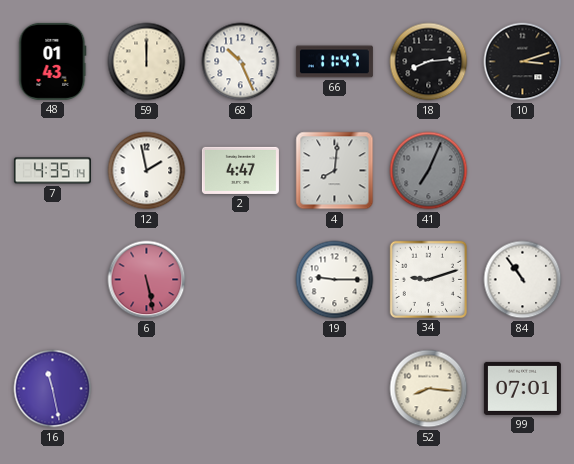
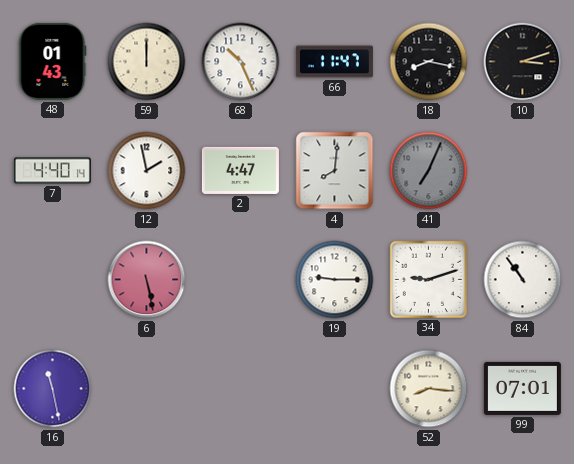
18: 8:14 -> 8:17 (429, 62)
7: 4:35 -> 4:40 (52, 171)
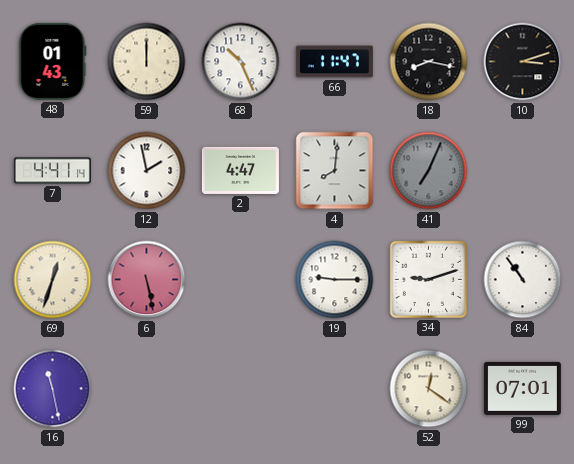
7: 4:40 -> 4:41 (52, 171)
69: none -> 12:33 (53, 280)
52: 8:16 -> 12:21 (429, 389)
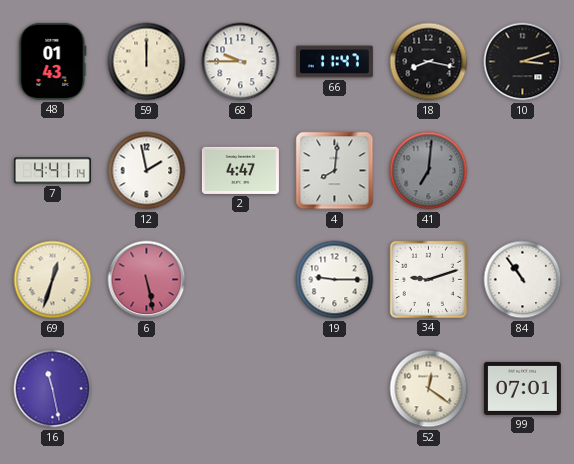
68: 10:26 -> 9:45 (241, 62)
41: 7:04 -> 7:01 (429, 171)
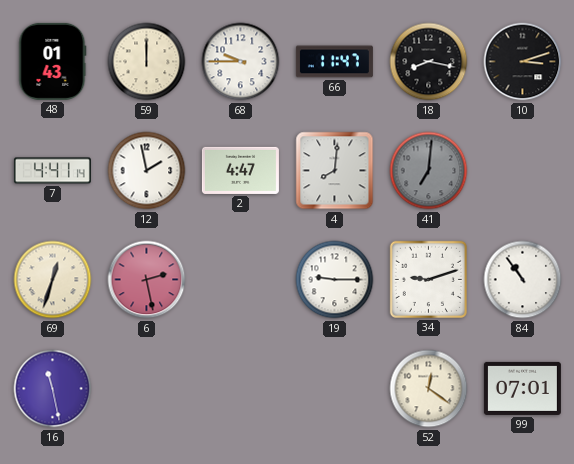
6: 5:28 -> 2:28 (147, 280)
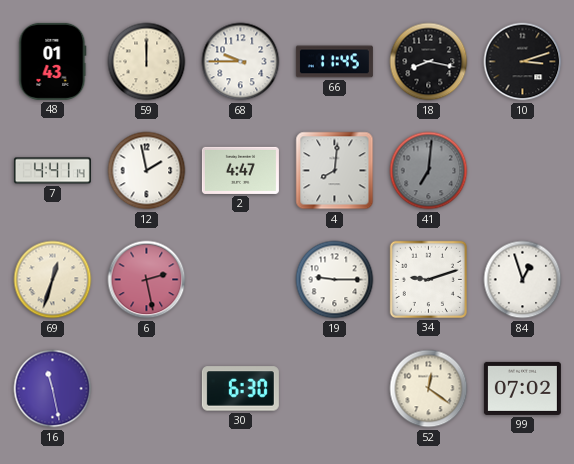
66: 11:47 -> 11:45 (334, 62)
84: 10:54 -> 12:57 (523, 280)
30: none -> 6:30 (240, 389)
99: 07:01 -> 07:02 (522, 388)
